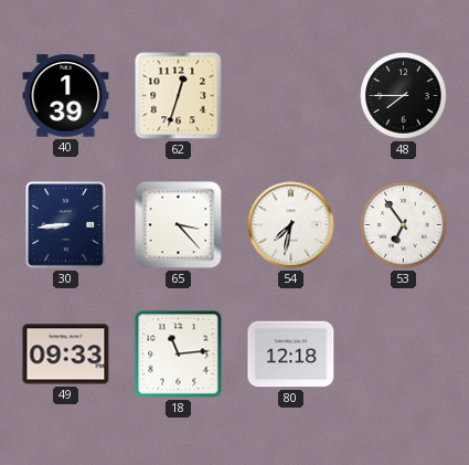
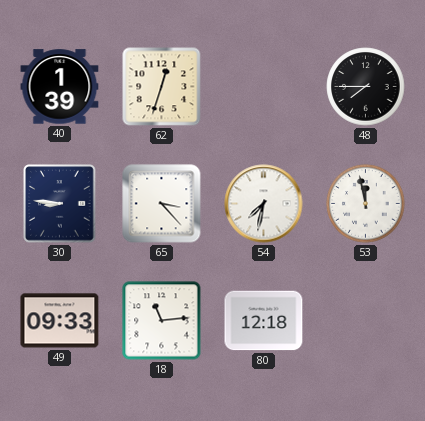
30: 8:44 -> 8:46 (60, 204)
53: 6:54 -> 11:58 (366, 204)
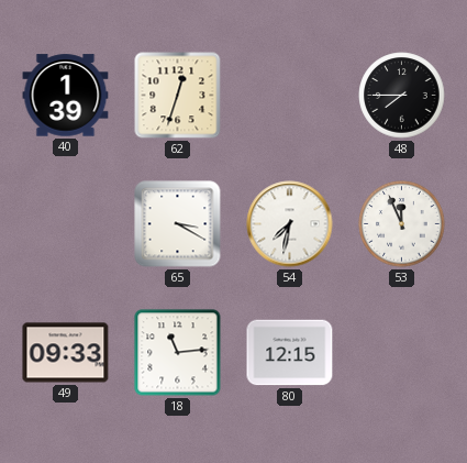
30: 8:46 -> none (60, 204)
65: 3:23 -> 3:20 (178, 224)
53: 11:58 -> 11:56 (402, 224)
80: 12:18 -> 12:15 (290, 353)
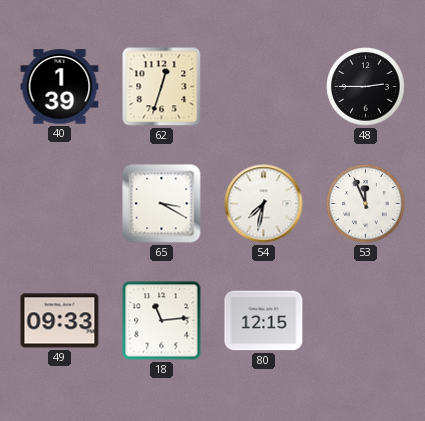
48: 7:45 -> 2:45 (366, 87)
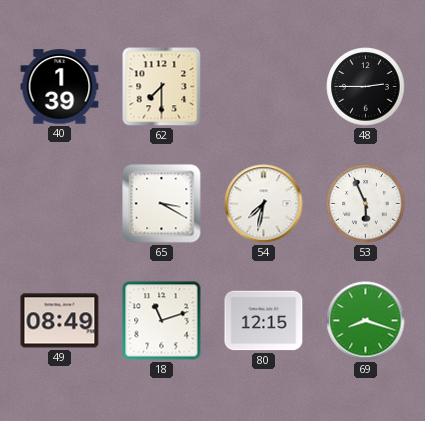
62: 12:33 -> 7:30 (162, 87)
53: 11:56 -> 5:56 (366, 204)
49: 09:33 -> 08:49 (60, 321)
18: 11:14 -> 11:12 (162, 321)
69: none -> 8:18 (366, 321)
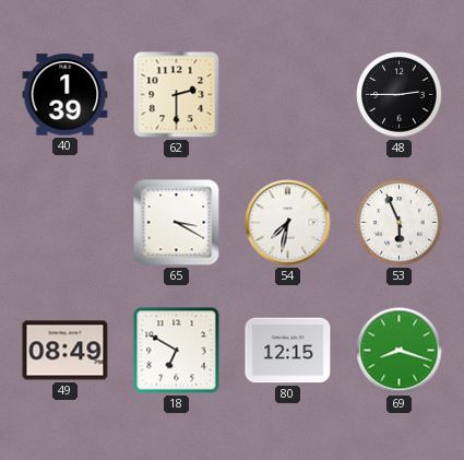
62: 7:30 -> 2:30 (177, 95)
18: 11:12 -> 6:50 (177, 351)
